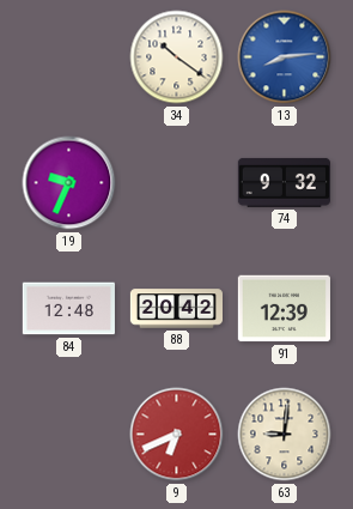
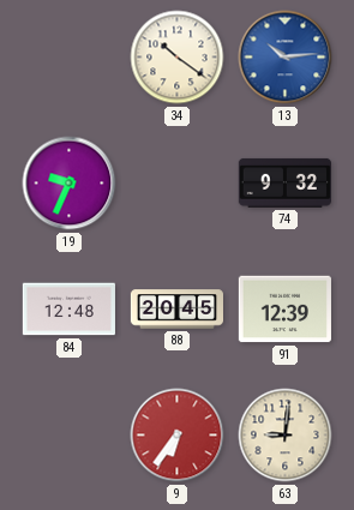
13: 8:14 -> 10:14 (286, 58)
88: 20:42 -> 20:45 (176, 310)
9: 6:41 -> 6:36 (178, 436)
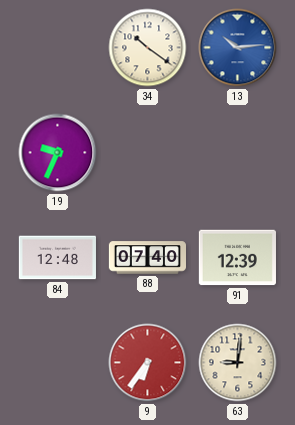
74: 9:32 -> none (284, 182)
88: 20:45 -> 07:40 (147, 258)
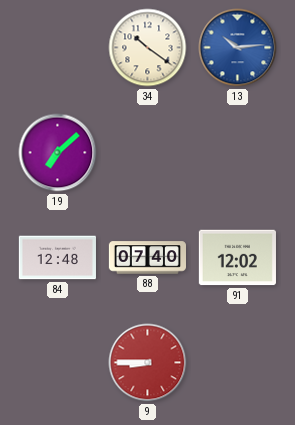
19: 9:34 -> 7:08 (58, 153)
91: 12:39 -> 12:02 (237, 258)
9: 6:36 -> 8:45 (148, 363)
63: 9:01 -> none (238, 363)
